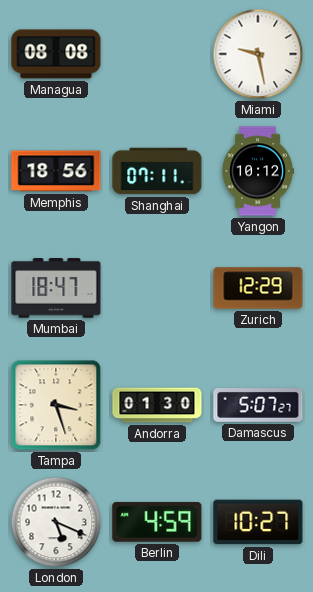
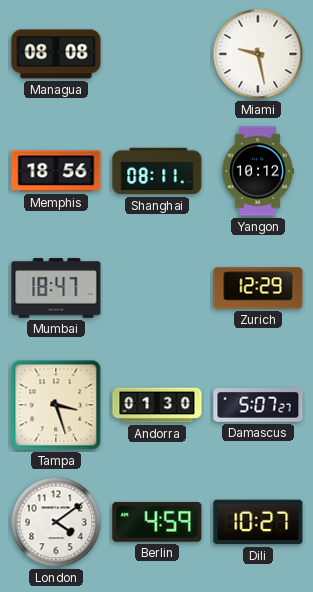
Shanghai: 07:11 -> 08:11 (157, 171)
London: 5:19 -> 4:09 (56, 522)
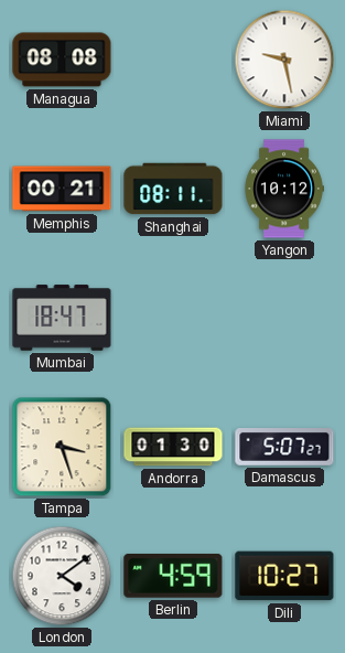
Memphis: 18:56 -> 00:21 (62, 189)
Zurich: 12:29 -> none (258, 288)
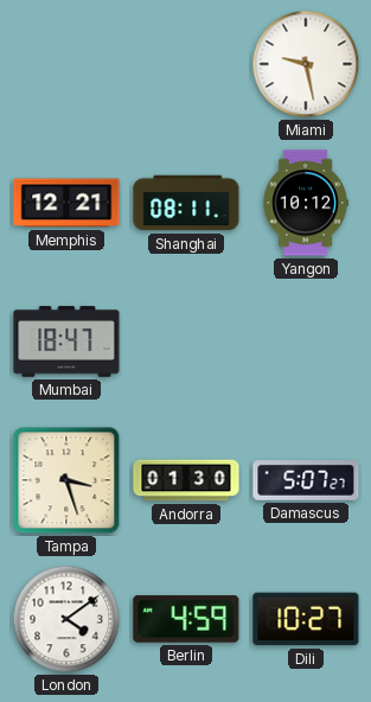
Managua: 08:08 -> none (62, 60)
Memphis: 00:21 -> 12:21 (66, 203)
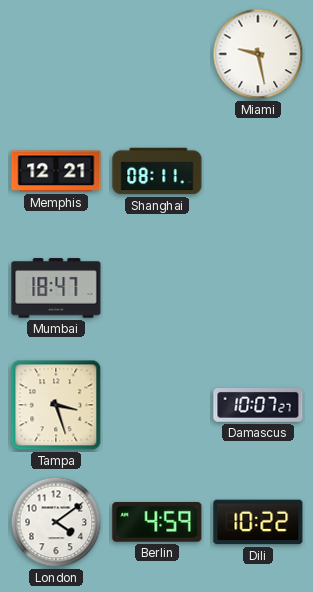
Yangon: 10:12 -> none (306, 203)
Andorra: 01:30 -> none (186, 480)
Damascus: 5:07 -> 10:07 (258, 406)
Dili: 10:27 -> 10:22 (258, 522)
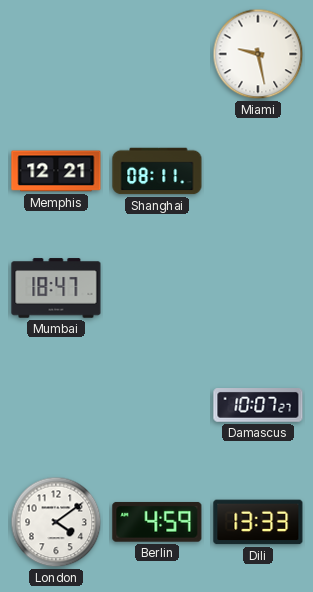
Tampa: 3:27 -> none (56, 405)
Dili: 10:22 -> 13:33 (258, 522)
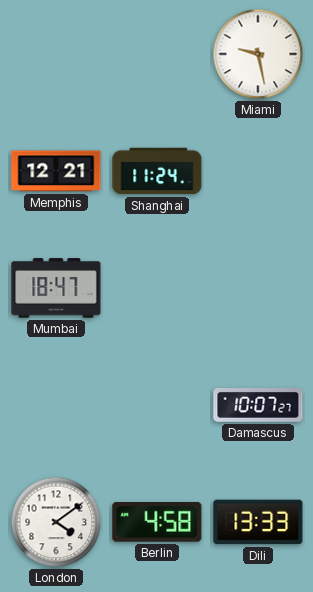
Shanghai: 08:11 -> 11:24 (157, 171)
Berlin: 4:59 -> 4:58 (157, 522)
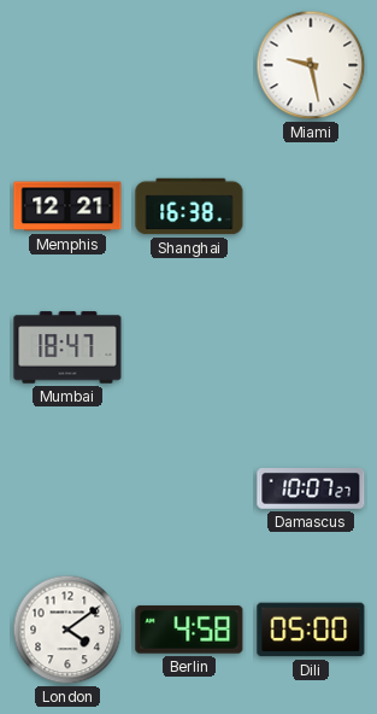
Shanghai: 11:24 -> 16:38 (189, 206)
Dili: 13:33 -> 05:00 (311, 630)
